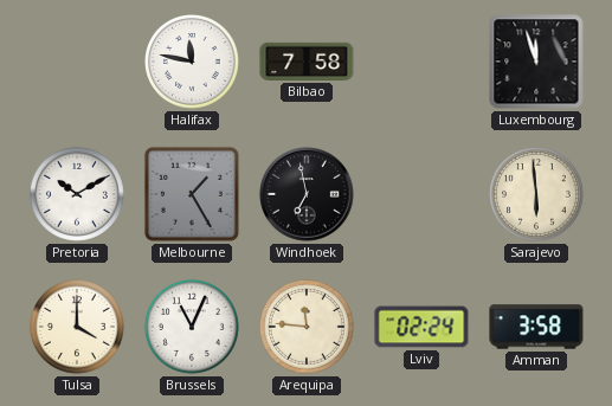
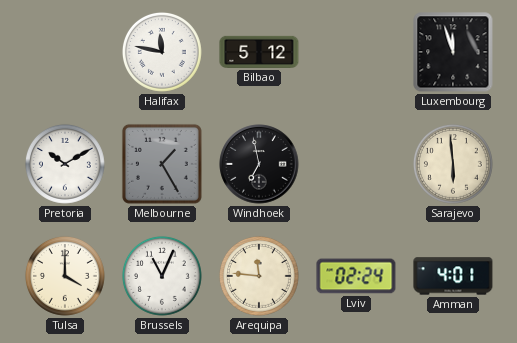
Bilbao: 7:58 -> 5:12 (259, 52)
Amman: 3:58 -> 4:01 (453, 276)
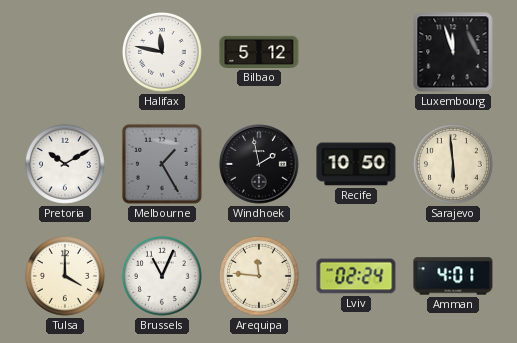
Windhoek: 6:58 -> 1:58 (259, 164)
Recife: none -> 10:50 (356, 164)
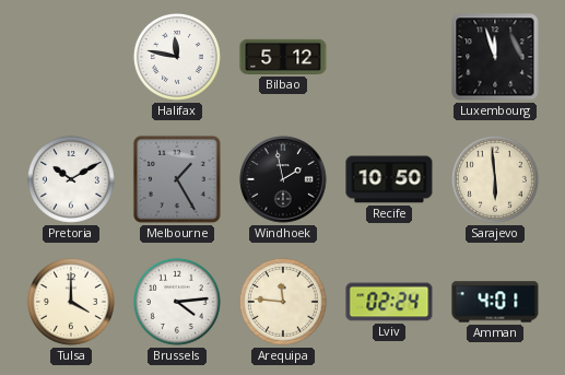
Brussels: 11:04 -> 4:14 (177, 302)
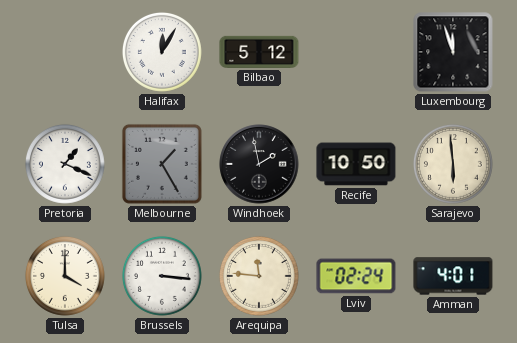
Halifax: 11:47 -> 12:05 (162, 52)
Pretoria: 10:10 -> 1:19 (65, 164)
Brussels: 4:14 -> 3:16 (162, 276)
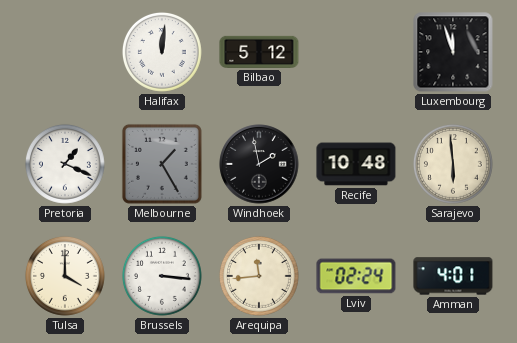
Halifax: 12:05 -> 12:01 (162, 52)
Recife: 10:50 -> 10:48 (356, 164)
Arequipa: 11:46 -> 11:44 (259, 276)
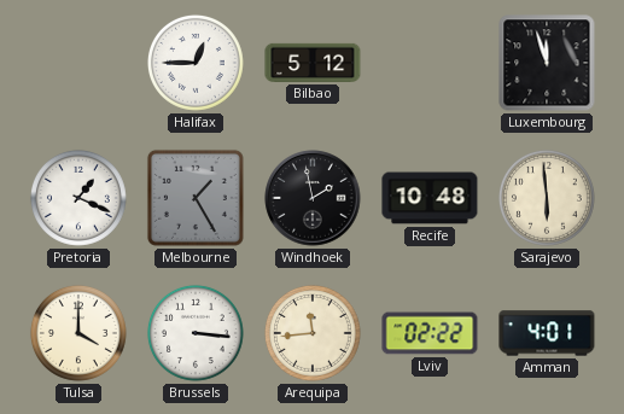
Halifax: 12:01 -> 12:45 (196, 63)
Lviv: 02:24 -> 02:22 (430, 333)
